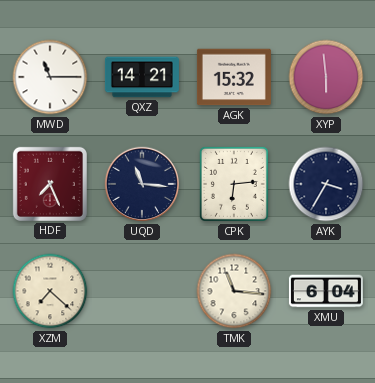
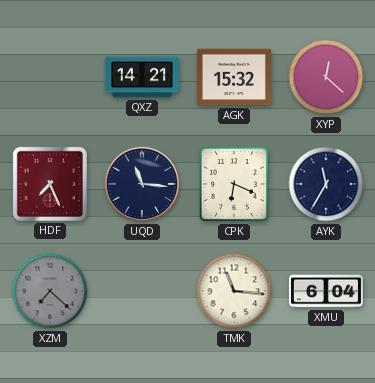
MWD: 11:15 -> none (50, 77)
XYP: 5:59 -> 12:22 (326, 77)
CPK: 6:14 -> 6:19 (234, 184)
AYK: 3:35 -> 11:35 (326, 184)
XZM dial: cream -> grey (50, 291)
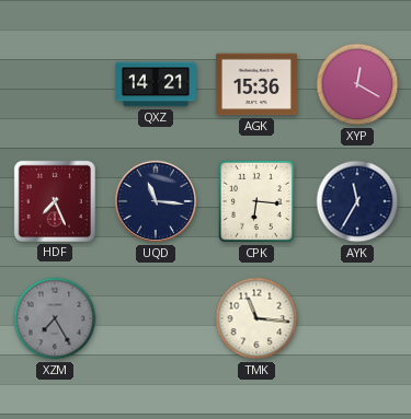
AGK: 15:32 -> 15:36 (256, 84)
XYP: 12:22 -> 12:20 (357, 84)
CPK: 6:19 -> 6:16 (256, 201)
XZM: 7:22 -> 7:25 (55, 318)
XMU: 6:04 -> none (326, 291)
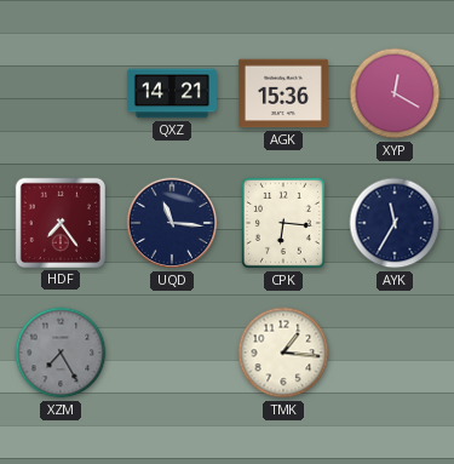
HDF: 7:26 -> 7:24 (61, 223)
TMK: 11:16 -> 1:16 (283, 353)
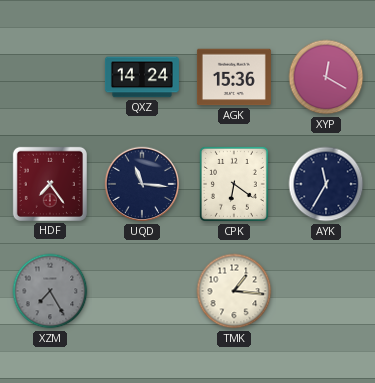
QXZ: 14:21 -> 14:24 (142, 77)
CPK: 6:16 -> 6:21 (234, 184)
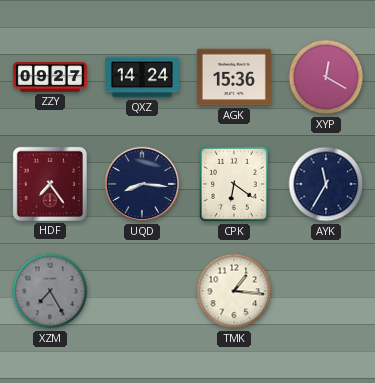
ZZY: none -> 09:27 (50, 77)
UQD: 11:16 -> 8:16 (142, 184)
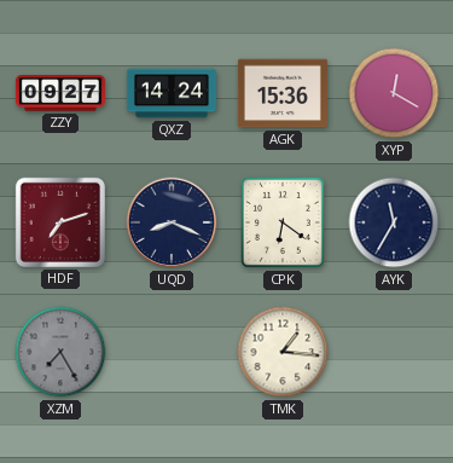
HDF: 7:24 -> 7:12 (60, 222)
UQD: 8:16 -> 8:19 (172, 222)
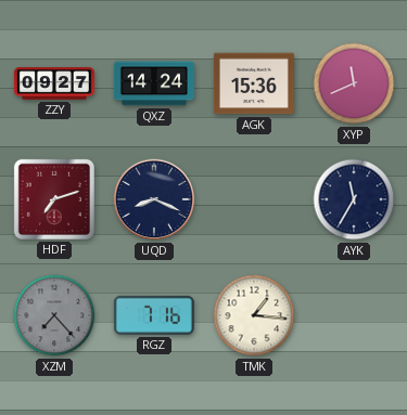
XYP: 12:20 -> 11:41 (354, 83)
CPK: 6:21 -> none (283, 222)
XZM: 7:25 -> 7:23 (54, 315)
RGZ: none -> 7:16 (154, 315)
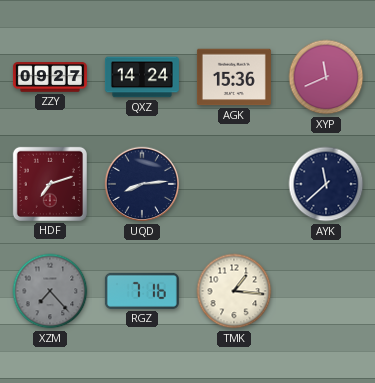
UQD: 8:19 -> 8:14 (142, 184)
AYK: 11:35 -> 11:38 (326, 184)
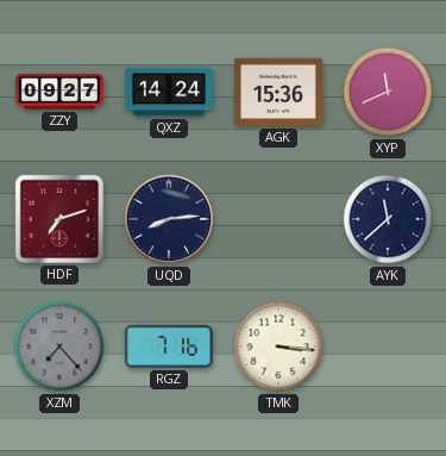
TMK: 1:16 -> 3:16 (278, 346)
